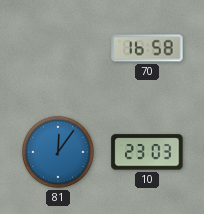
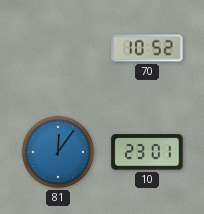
70: 16:58 -> 10:52 (147, 48)
10: 23:03 -> 23:01 (147, 152)
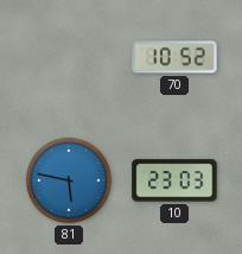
81: 12:06 -> 5:47 (69, 180)
10: 23:01 -> 23:03 (174, 180)
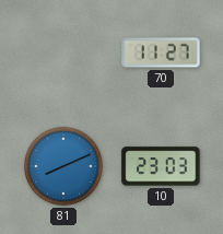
70: 10:52 -> 11:27 (161, 52)
81: 5:47 -> 8:11 (63, 166)
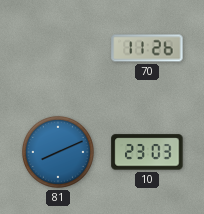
70: 11:27 -> 11:26 (147, 48)
